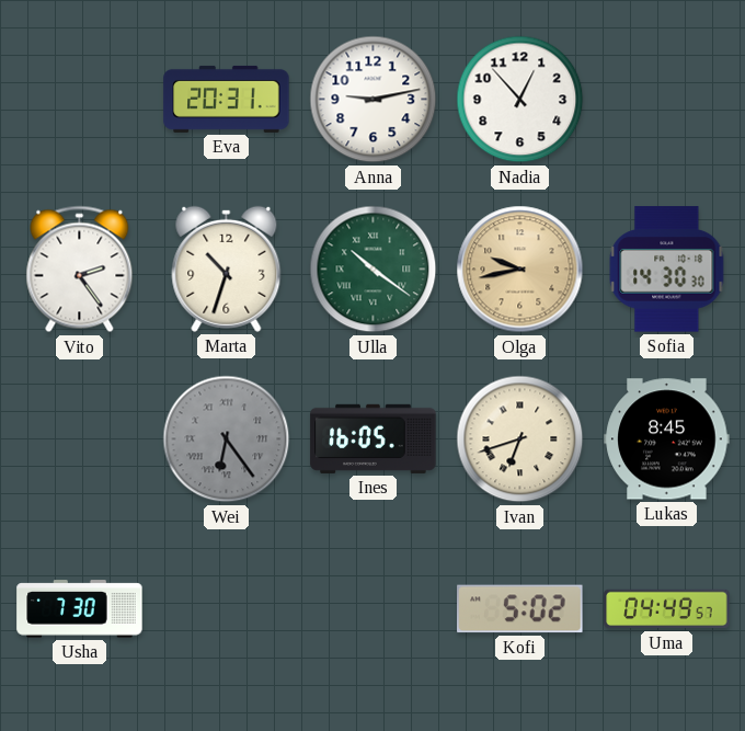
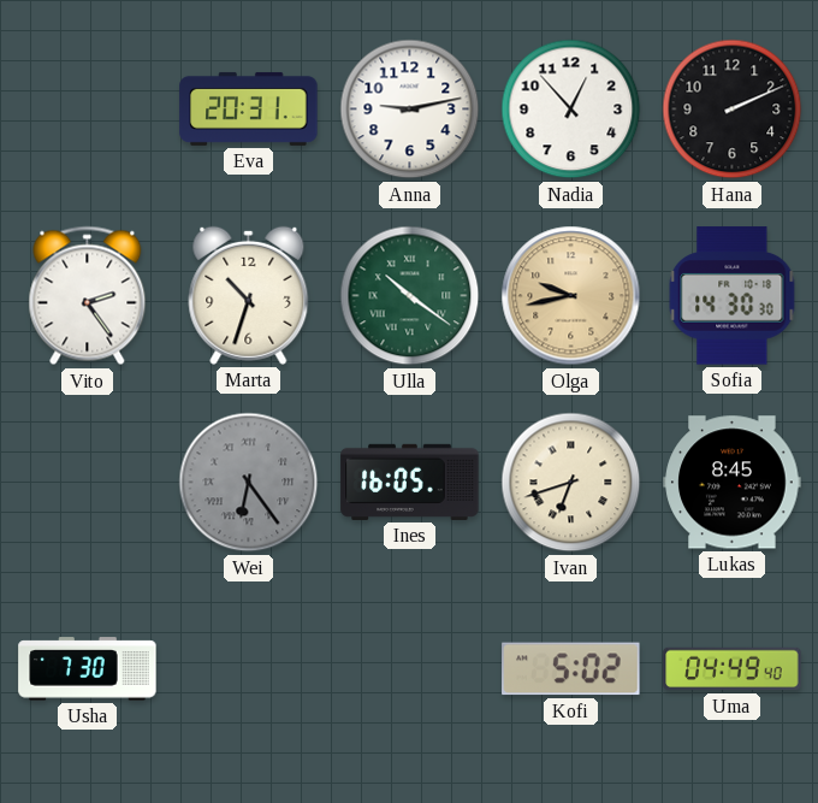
Hana: none -> 2:11 (733, 110)
Uma: 04:49:57 -> 04:49:40 (733, 669)
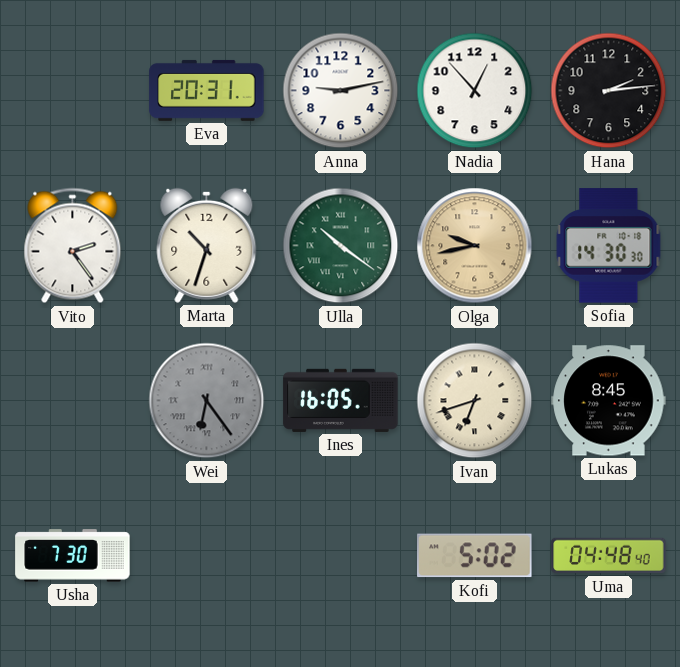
Hana: 2:11 -> 2:14 (609, 91)
Uma: 04:49 -> 04:48 (609, 556)
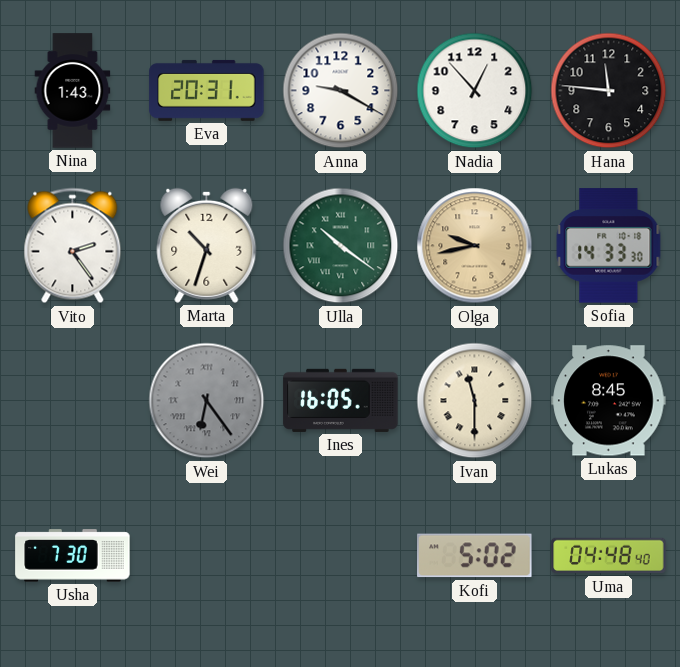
Nina: none -> 1:43 (73, 91)
Anna: 9:13 -> 9:20 (341, 91)
Hana: 2:14 -> 11:46 (609, 91)
Sofia: 14:30 -> 14:33 (609, 246)
Ivan: 6:42 -> 11:30 (475, 401)
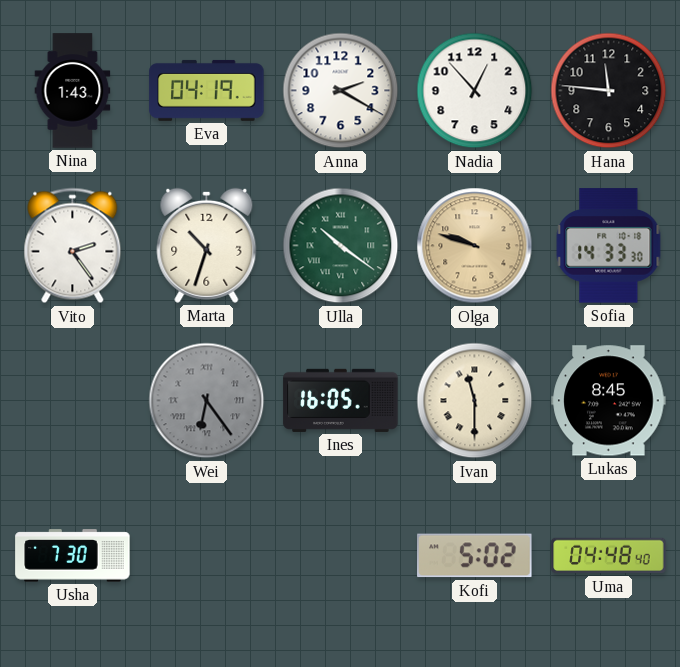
Eva: 20:31 -> 04:19 (207, 90)
Anna: 9:20 -> 2:20 (341, 91)
Olga: 9:43 -> 9:48 (475, 246)
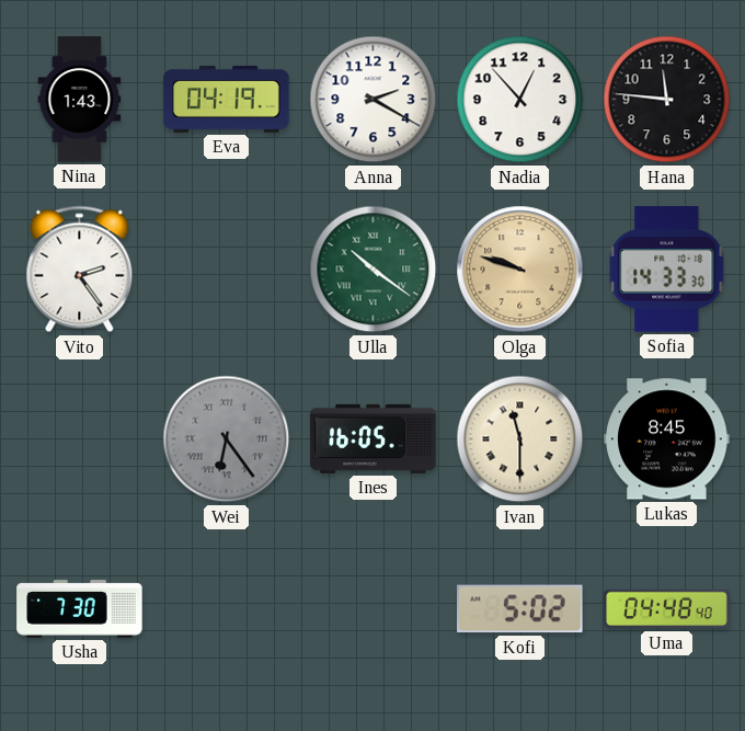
Marta: 10:33 -> none (207, 245)
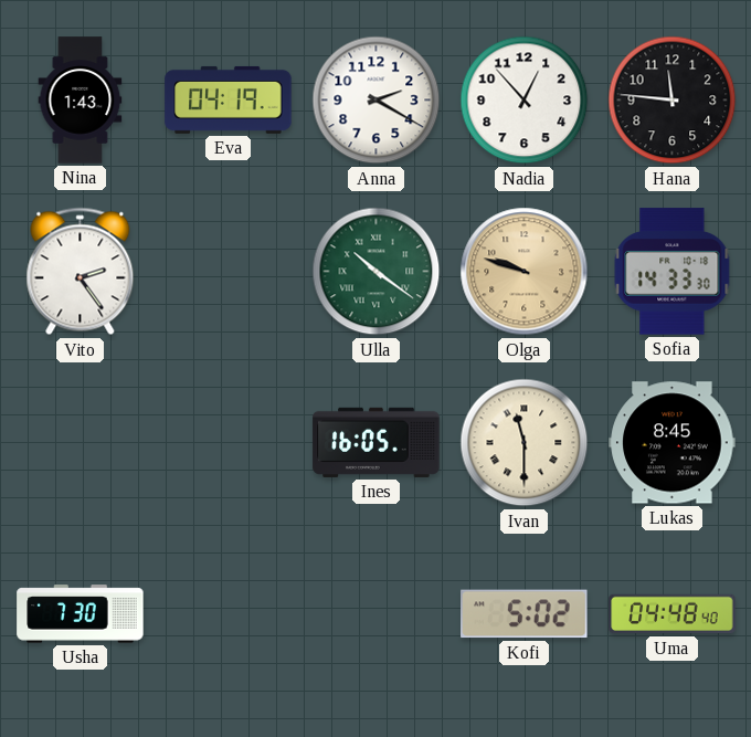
Wei: 6:24 -> none (227, 439)
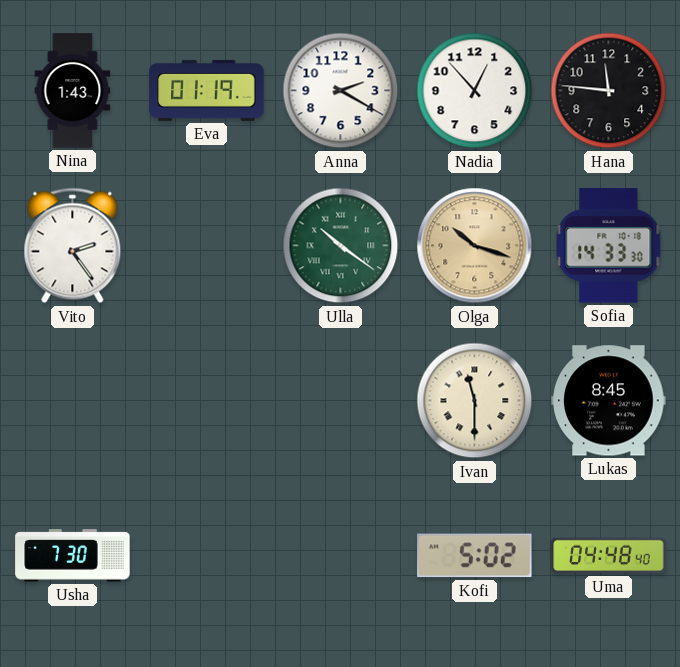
Eva: 04:19 -> 01:19 (207, 90)
Olga: 9:48 -> 10:18 (475, 246)
Ines: 16:05 -> none (377, 442)
